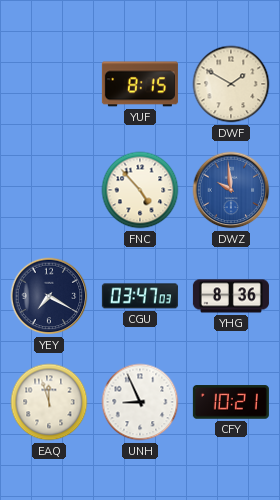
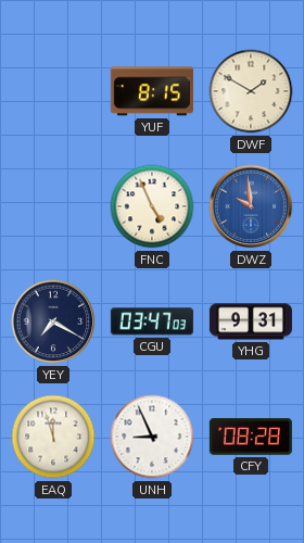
FNC: 4:53 -> 4:56 (152, 206)
YHG: 8:36 -> 9:31 (251, 321)
CFY: 10:21 -> 08:28 (251, 437)
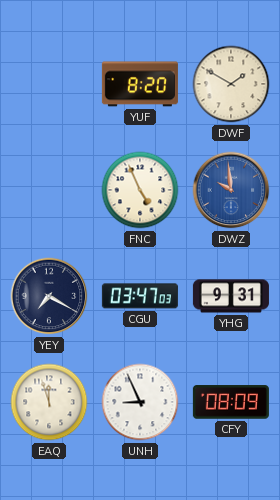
YUF: 8:15 -> 8:20 (140, 84)
CFY: 08:28 -> 08:09 (231, 402)
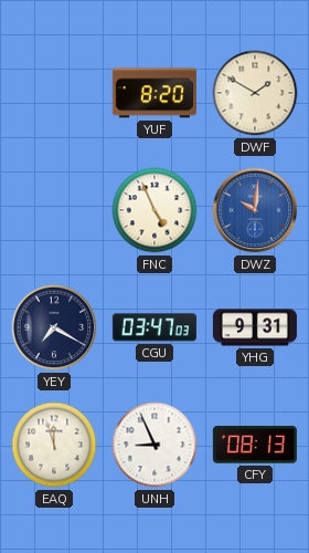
DWZ: 9:59 -> 10:01 (255, 210)
CFY: 08:09 -> 08:13 (255, 445)
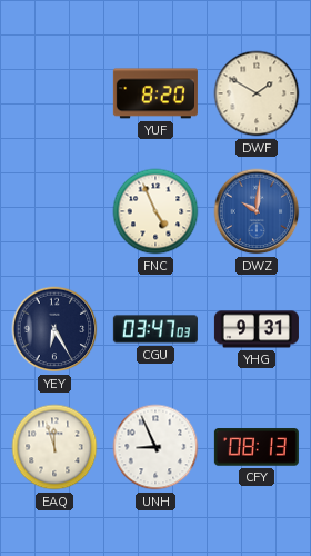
YEY: 7:20 -> 6:25 (54, 329)
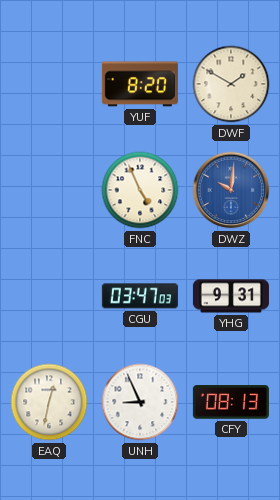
YEY: 6:25 -> none (54, 329)
EAQ: 11:57 -> 12:32 (49, 402)
